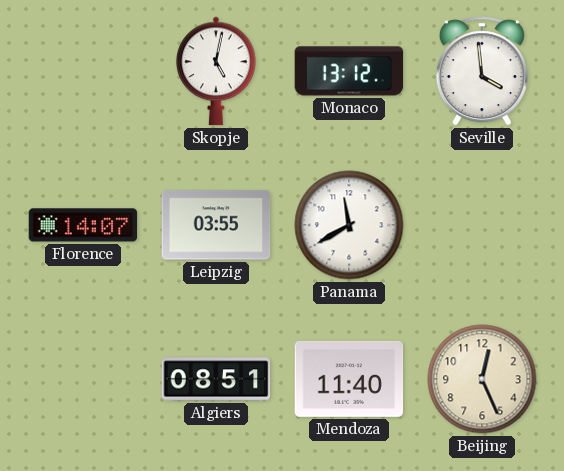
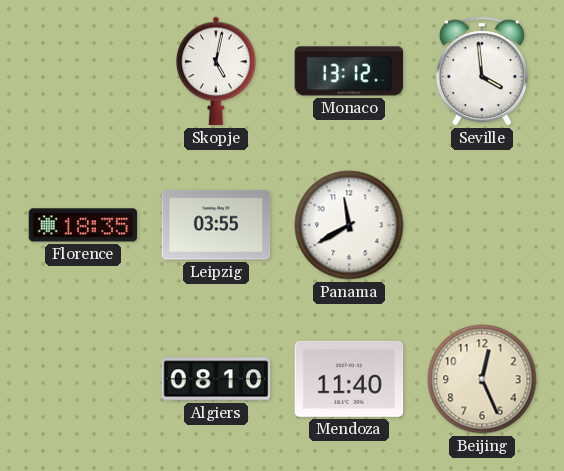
Florence: 14:07 -> 18:35 (83, 225)
Algiers: 08:51 -> 08:10 (216, 379)
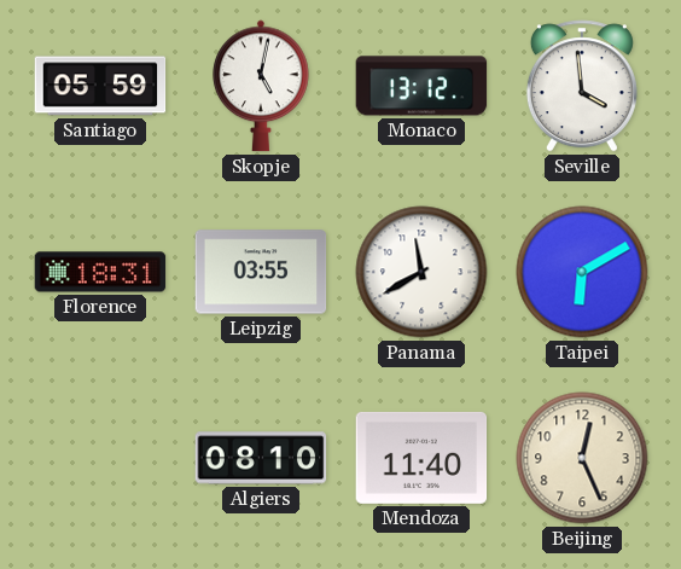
Santiago: none -> 05:59 (100, 86)
Florence: 18:35 -> 18:31 (100, 272)
Taipei: none -> 6:10 (582, 272)
